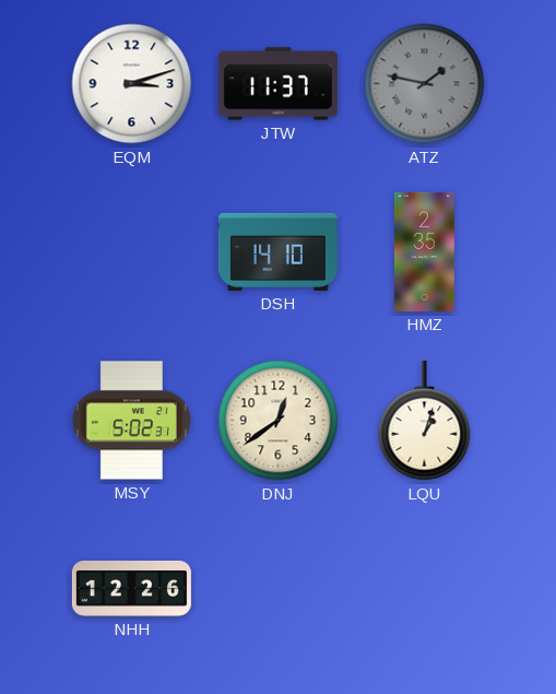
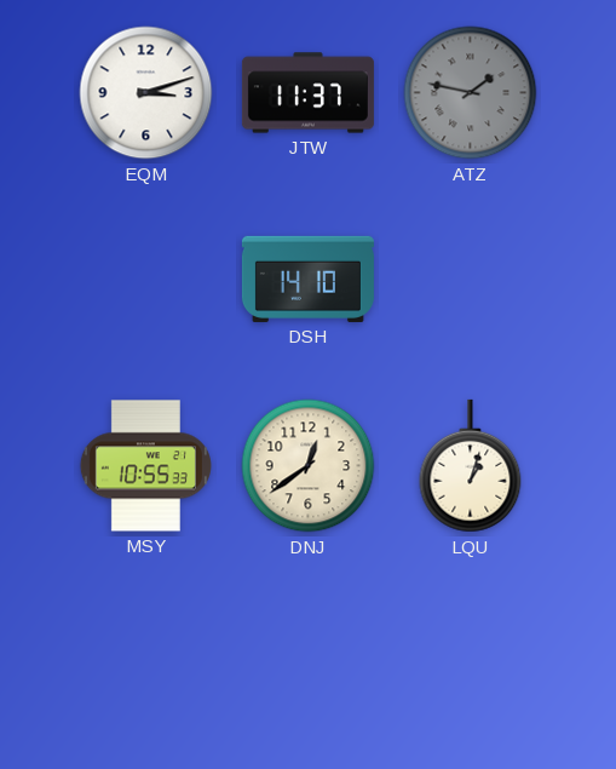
HMZ: 2:35 -> none (424, 251)
MSY: 5:02 -> 10:55 (145, 466)
NHH: 12:26 -> none (131, 588)
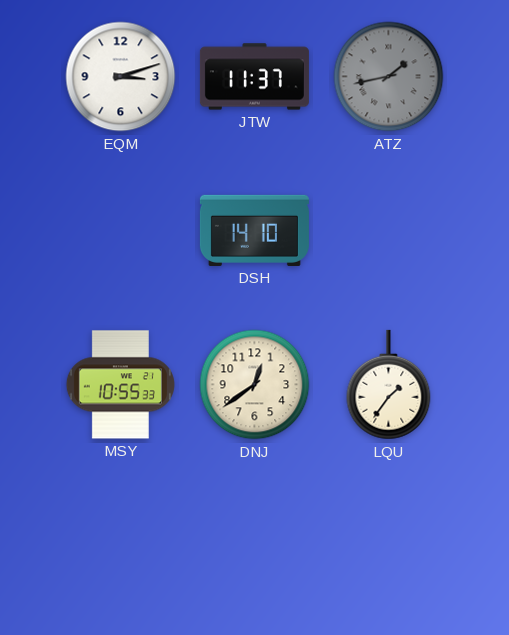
ATZ: 1:47 -> 1:43 (389, 77)
LQU: 1:03 -> 1:36 (389, 385)
